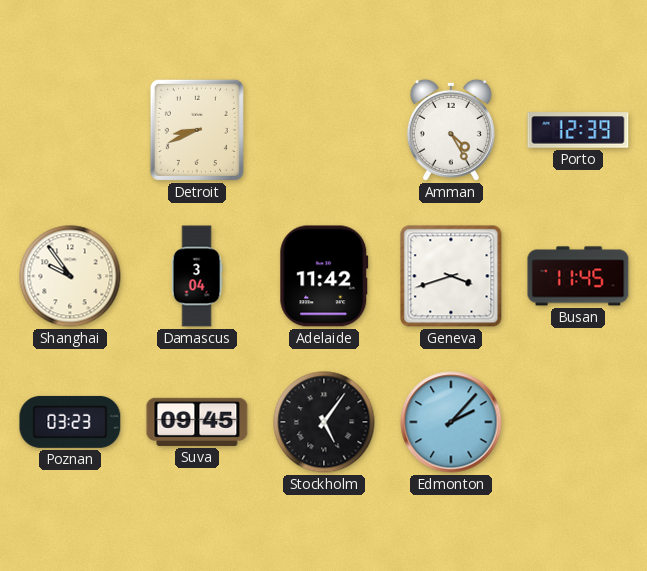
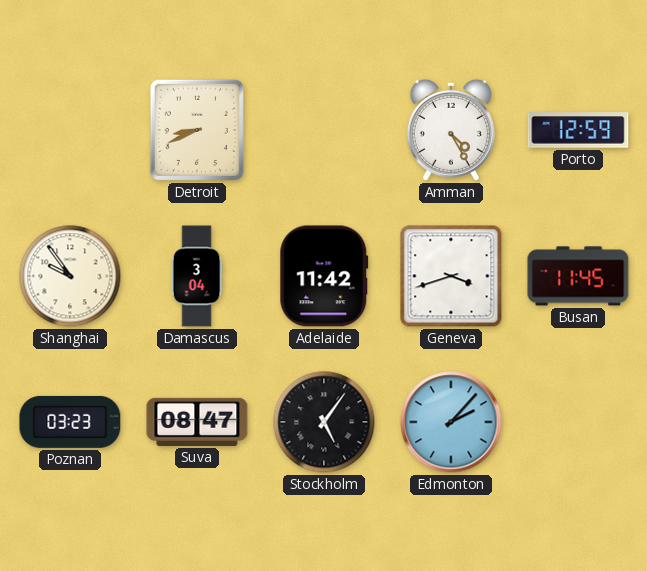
Porto: 12:39 -> 12:59 (578, 130)
Suva: 09:45 -> 08:47 (197, 422)
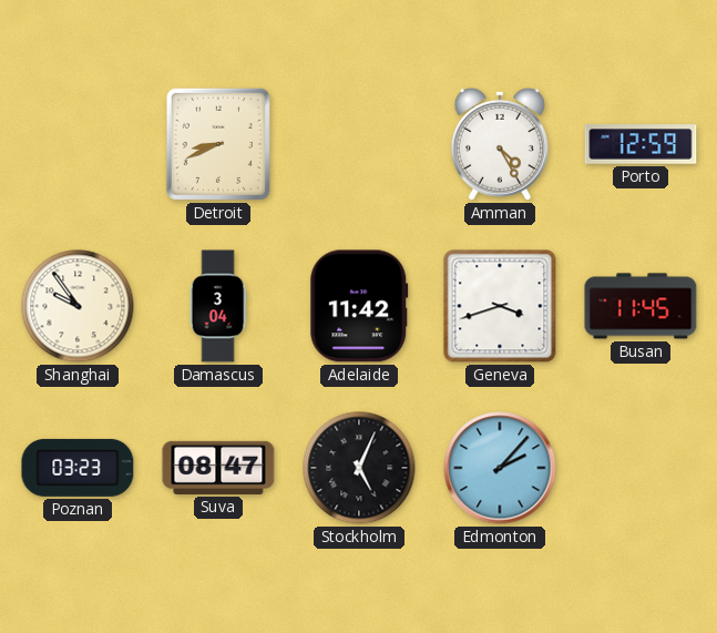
Stockholm: 5:06 -> 5:04 (359, 468)
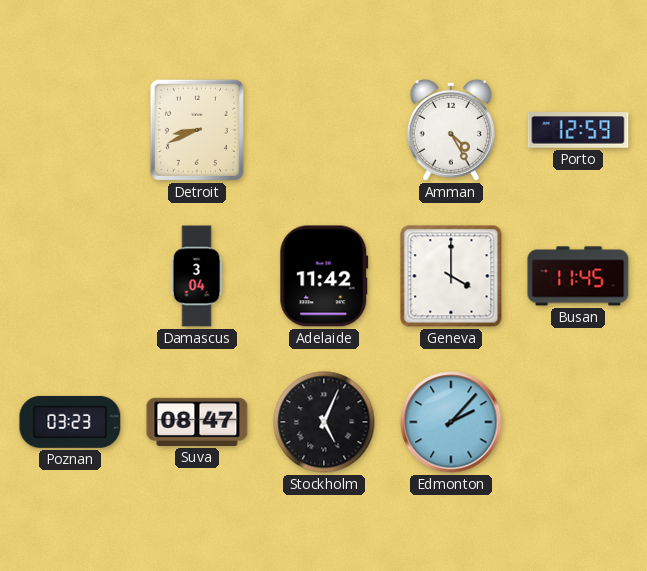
Shanghai: 9:54 -> none (78, 306)
Geneva: 3:42 -> 4:00 (451, 276)
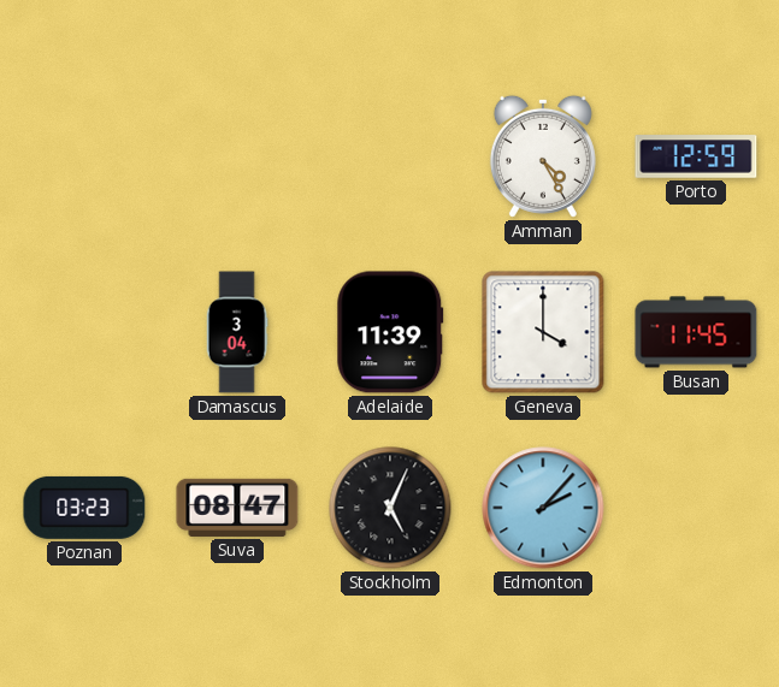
Detroit: 8:41 -> none (197, 130)
Adelaide: 11:42 -> 11:39 (390, 332)
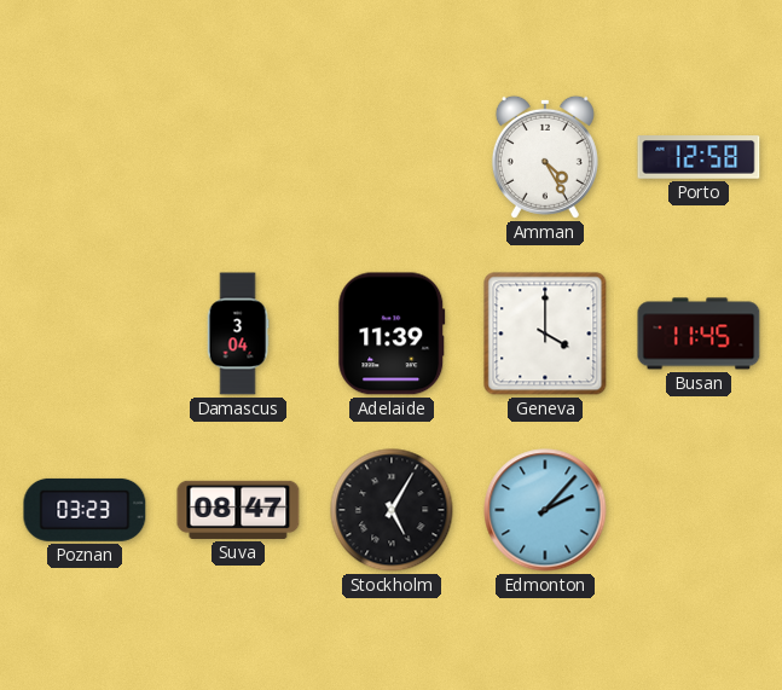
Porto: 12:59 -> 12:58 (699, 157)
Stockholm: 5:04 -> 5:05 (392, 510)
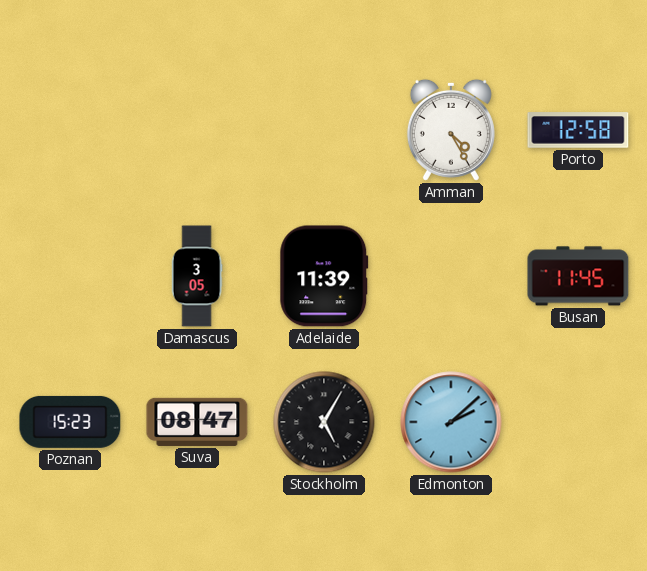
Damascus: 3:04 -> 3:05 (197, 276)
Geneva: 4:00 -> none (545, 334)
Poznan: 03:23 -> 15:23 (70, 422)
Edmonton: 2:07 -> 2:08 (451, 422)
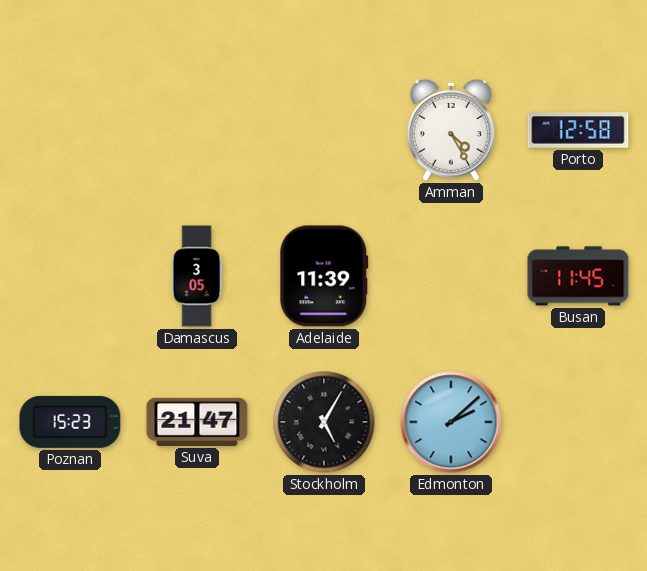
Suva: 08:47 -> 21:47 (197, 422)
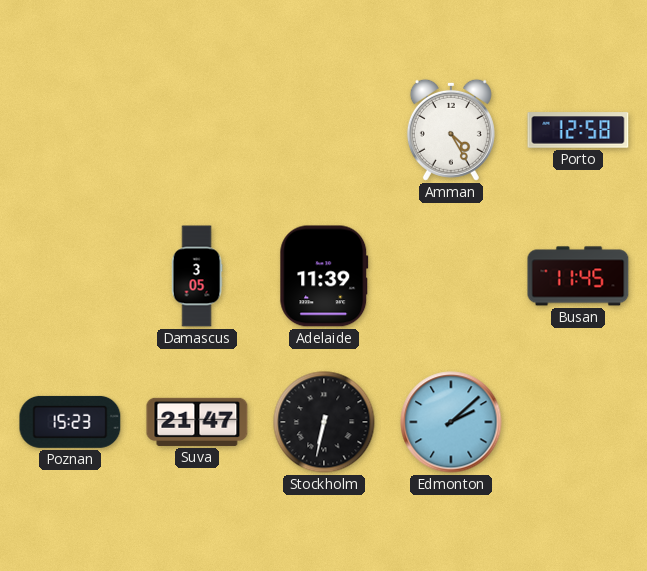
Stockholm: 5:05 -> 6:32 (324, 422)
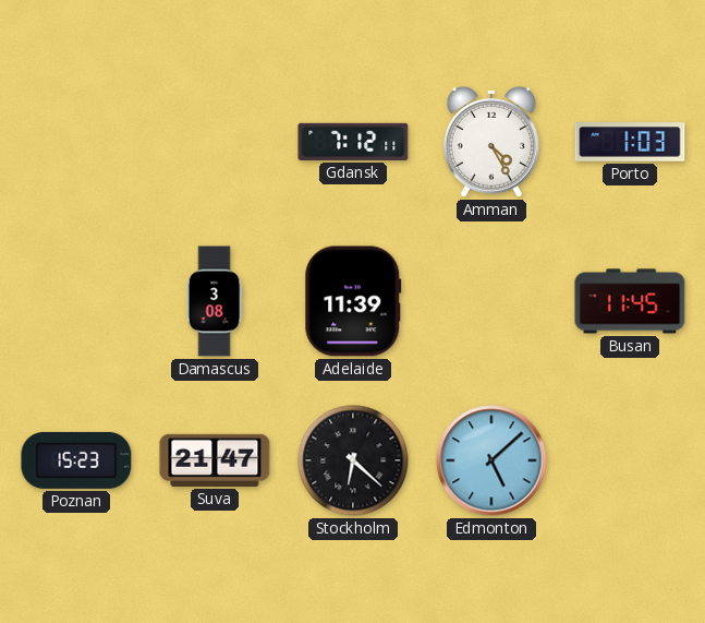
Gdansk: none -> 7:12 (353, 142)
Porto: 12:58 -> 1:03 (630, 142)
Damascus: 3:05 -> 3:08 (215, 301)
Stockholm: 6:32 -> 6:22 (353, 460)
Edmonton: 2:08 -> 5:08 (491, 460)
